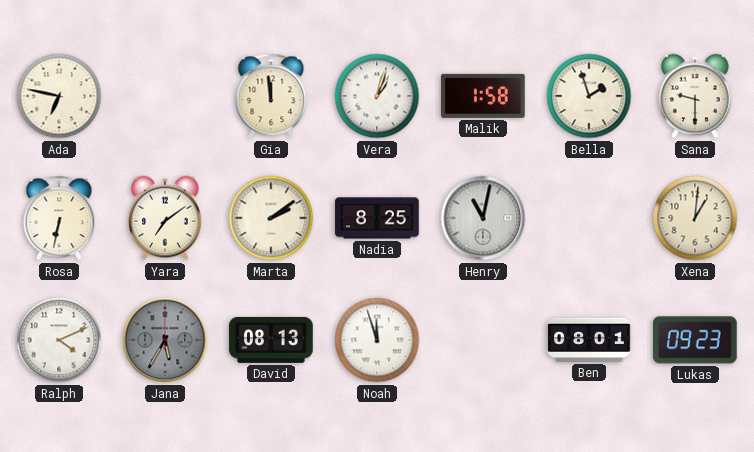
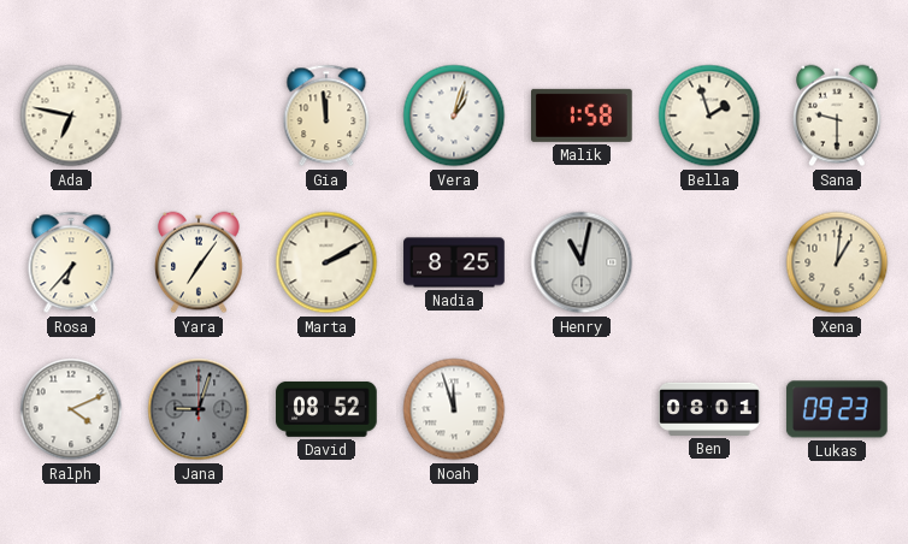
Rosa: 6:32 -> 6:37 (71, 262)
Yara: 7:09 -> 7:06 (199, 262)
Marta: 2:09 -> 2:10 (326, 262)
Jana: 5:35 -> 9:03 (199, 409)
David: 08:13 -> 08:52 (326, 409)
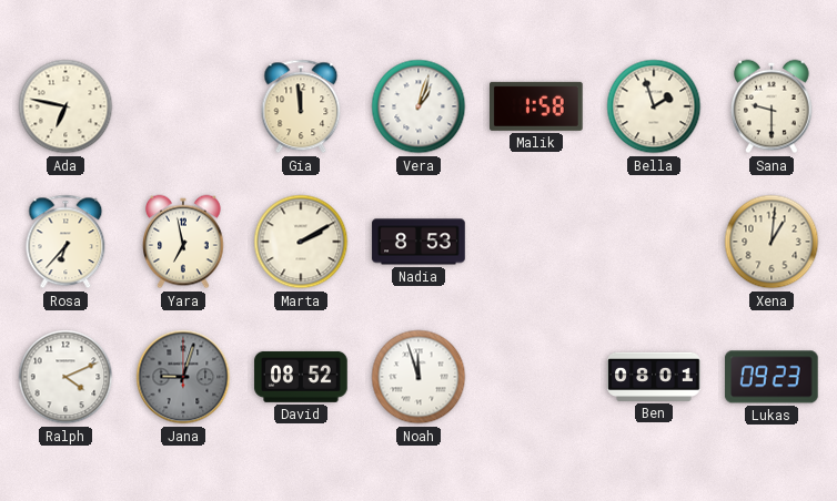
Yara: 7:06 -> 6:58 (183, 242)
Nadia: 8:25 -> 8:53 (418, 242)
Henry: 11:02 -> none (582, 262)
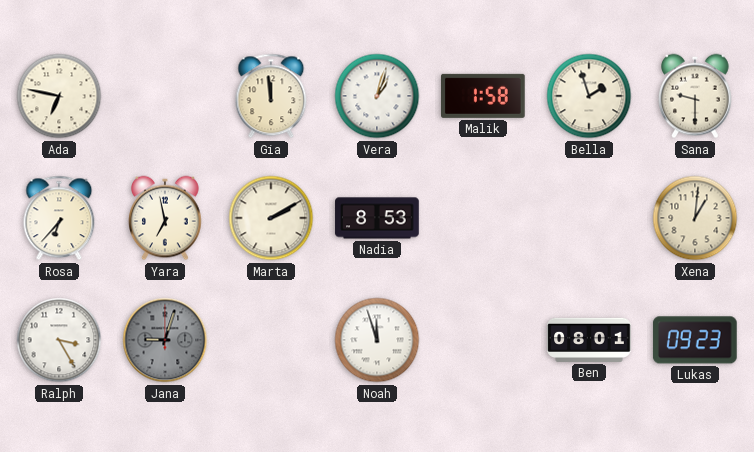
Ralph: 4:11 -> 3:25 (59, 340)
David: 08:52 -> none (301, 377)
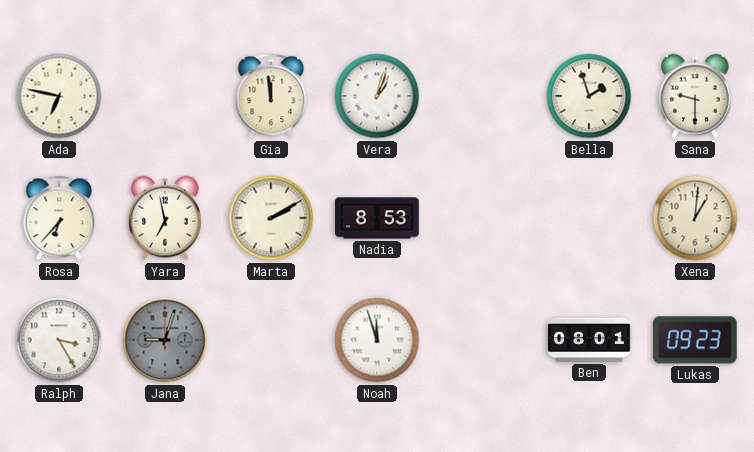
Malik: 1:58 -> none (484, 96)
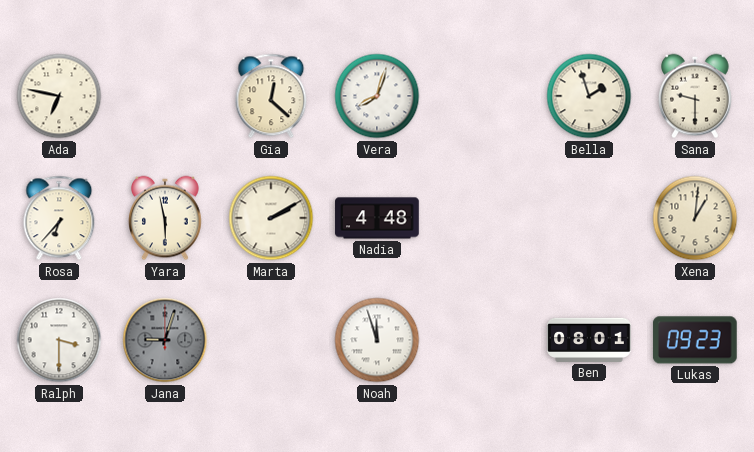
Gia: 11:59 -> 12:22 (271, 96)
Vera: 1:03 -> 8:03 (377, 96)
Yara: 6:58 -> 5:58 (165, 218)
Nadia: 8:53 -> 4:48 (377, 218)
Ralph: 3:25 -> 3:30 (59, 340)
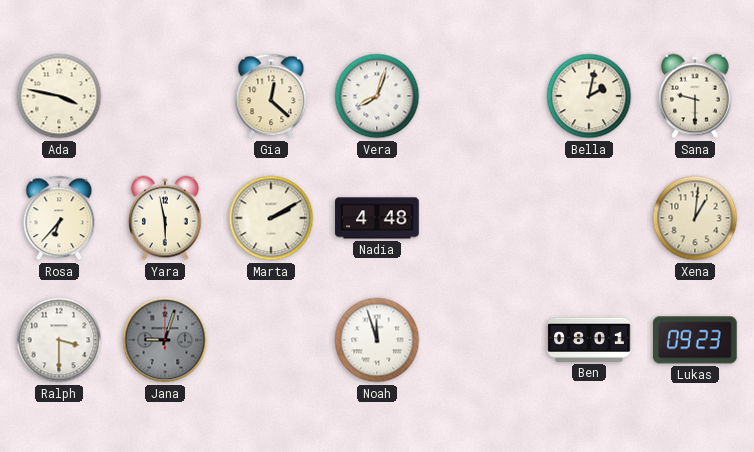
Ada: 6:47 -> 3:47 (59, 96)
Bella: 1:57 -> 2:02 (589, 96)
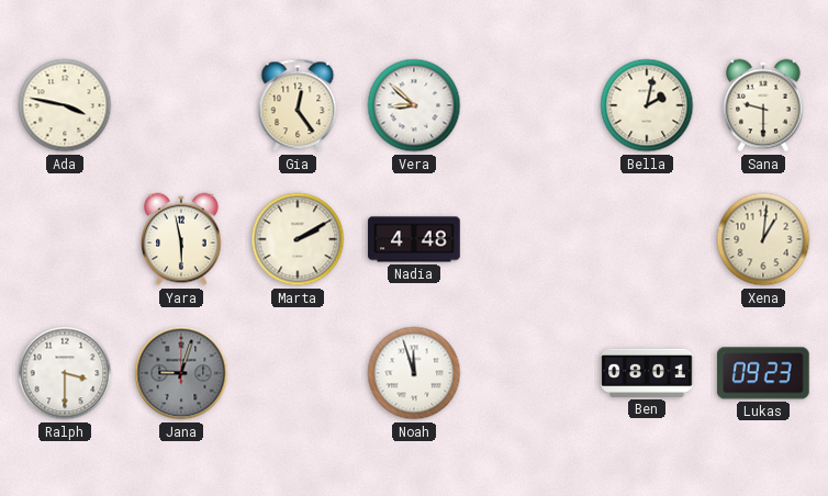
Gia: 12:22 -> 12:24 (298, 105)
Vera: 8:03 -> 8:52 (414, 105)
Rosa: 6:37 -> none (59, 218)
